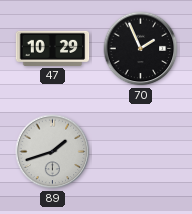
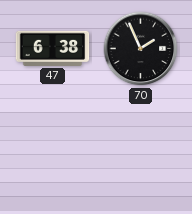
47: 10:29 -> 6:38 (53, 48)
89: 1:42 -> none (53, 152)
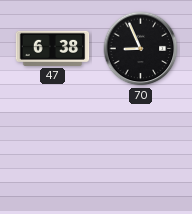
70: 1:56 -> 8:56 (141, 49)
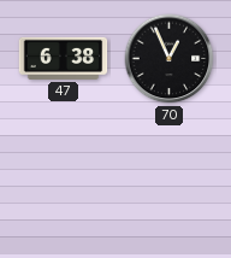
70: 8:56 -> 12:56 (170, 59)
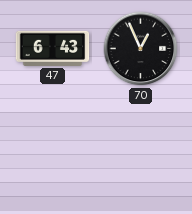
47: 6:38 -> 6:43 (53, 48)
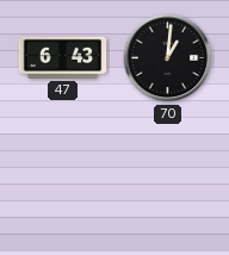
70: 12:56 -> 1:01 (168, 58)
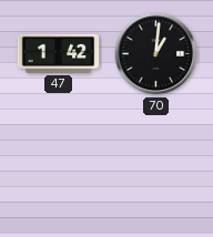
47: 6:43 -> 1:42 (59, 53)
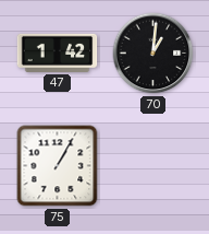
75: none -> 1:05 (58, 166)
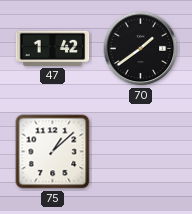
70: 1:01 -> 1:39 (141, 49)
75: 1:05 -> 1:08 (53, 152)
